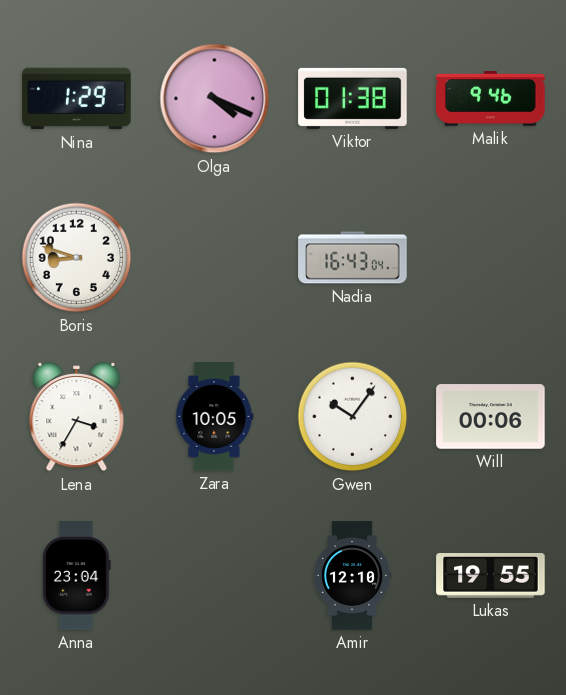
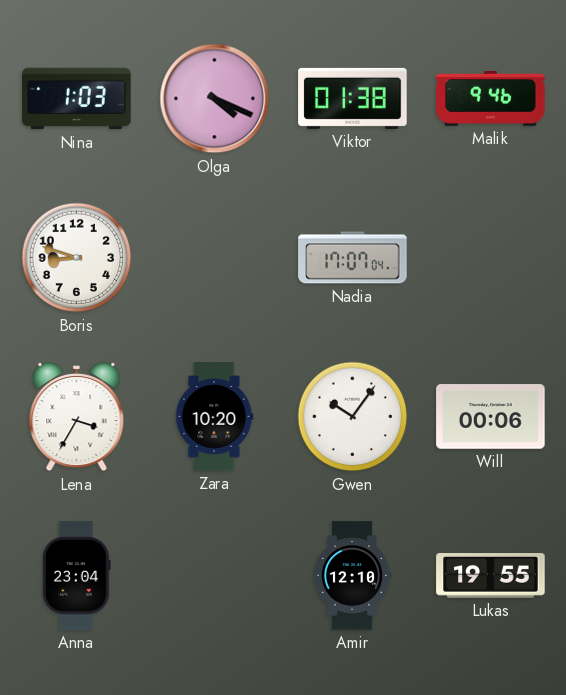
Nina: 1:29 -> 1:03 (77, 99)
Nadia: 16:43 -> 17:07 (353, 258)
Zara: 10:05 -> 10:20 (215, 417)
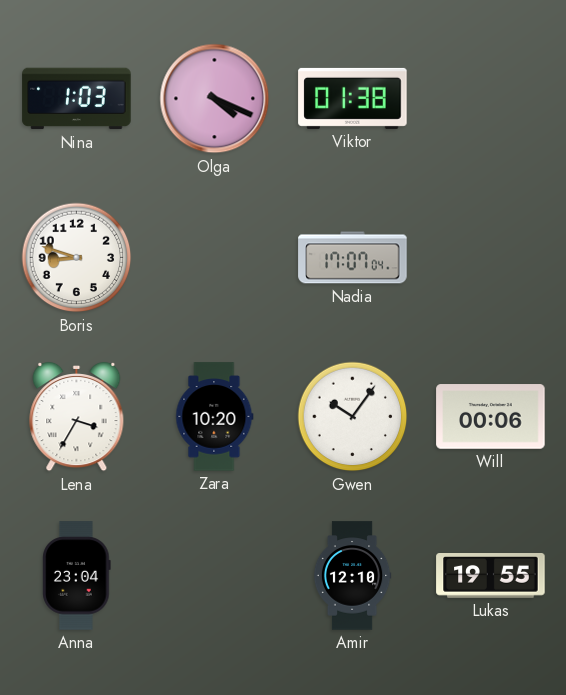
Malik: 9:46 -> none (491, 99)
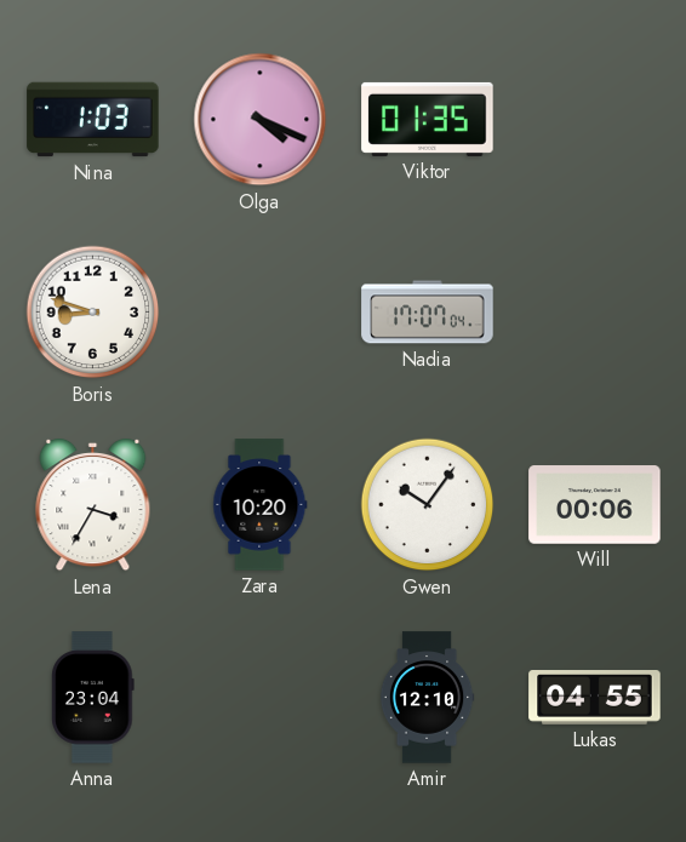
Viktor: 01:38 -> 01:35 (428, 119)
Lukas: 19:55 -> 04:55 (595, 698)
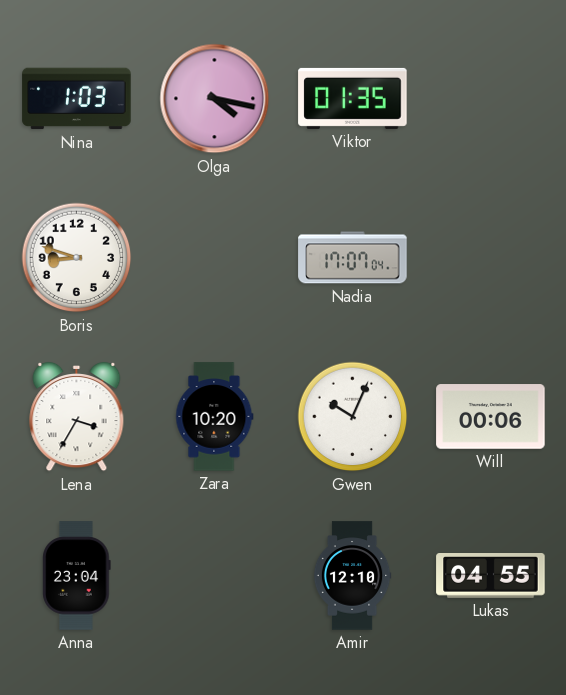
Olga: 4:19 -> 4:17 (215, 99)
Gwen: 10:06 -> 10:04 (353, 417)
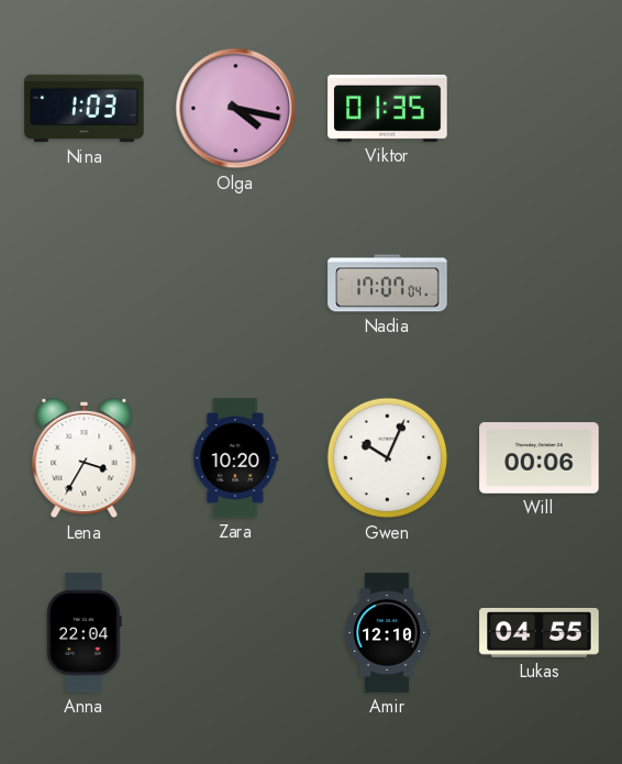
Boris: 8:48 -> none (77, 258)
Anna: 23:04 -> 22:04 (85, 633)
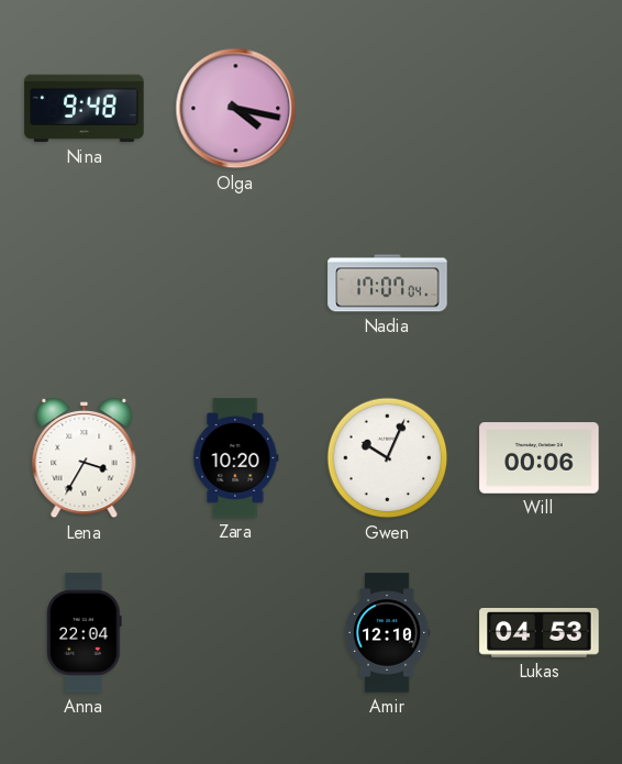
Nina: 1:03 -> 9:48 (85, 109)
Viktor: 01:35 -> none (388, 108)
Lukas: 04:55 -> 04:53 (540, 633)
